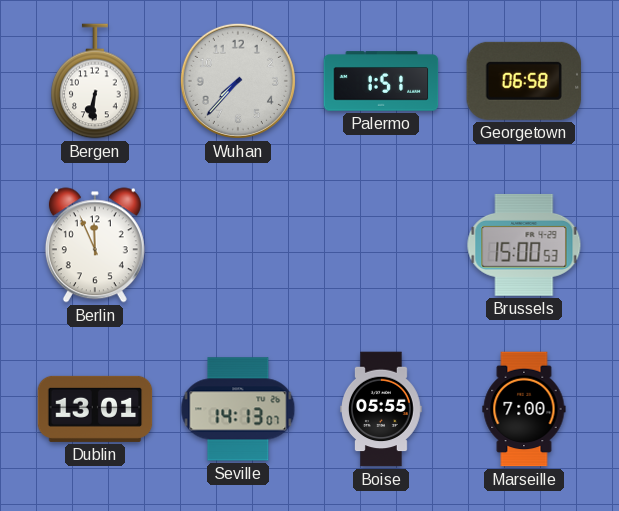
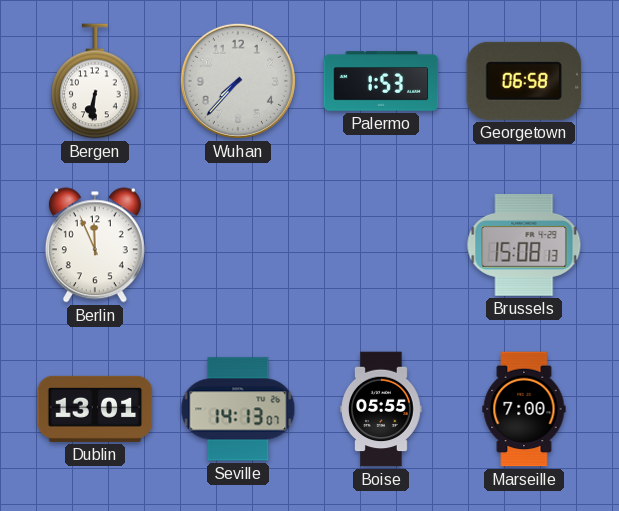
Palermo: 1:51 -> 1:53 (381, 81)
Brussels: 15:00 -> 15:08 (524, 245)
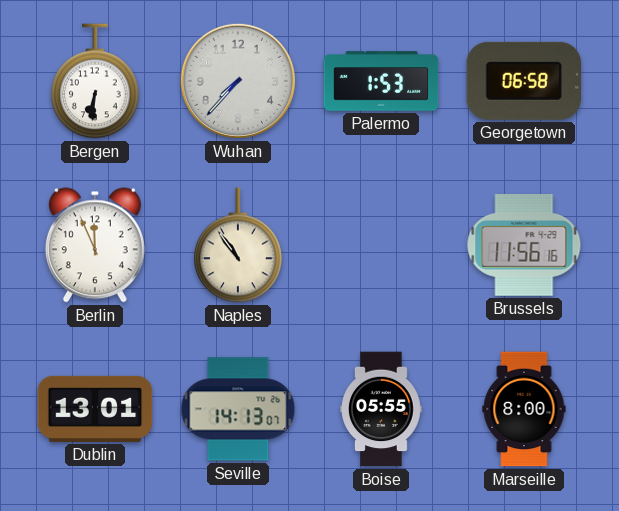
Naples: none -> 10:54 (238, 245)
Brussels: 15:08 -> 11:56 (524, 245)
Marseille: 7:00 -> 8:00 (524, 409)
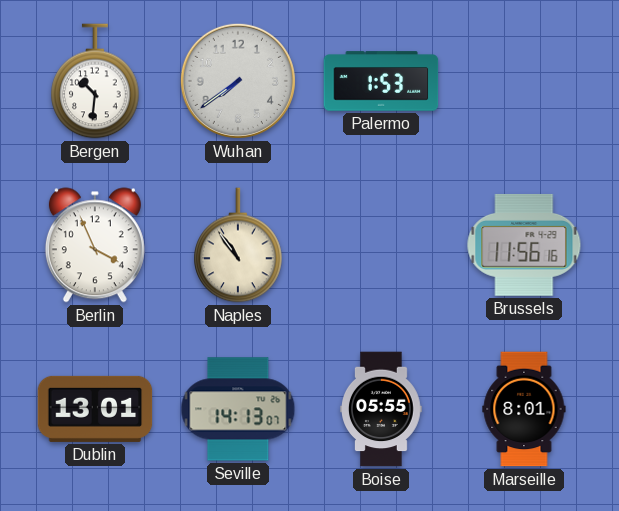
Bergen: 6:31 -> 10:31 (95, 81)
Wuhan: 7:37 -> 7:39 (238, 81)
Georgetown: 06:58 -> none (524, 81)
Berlin: 11:56 -> 3:56 (95, 245)
Marseille: 8:00 -> 8:01 (524, 409)
